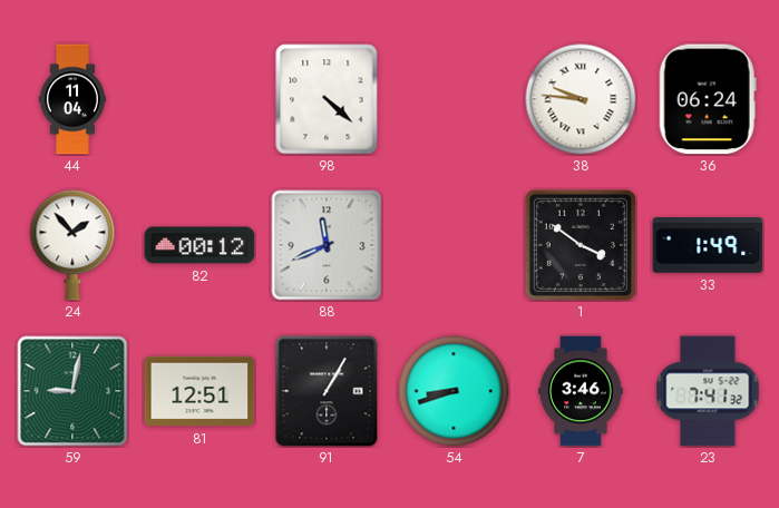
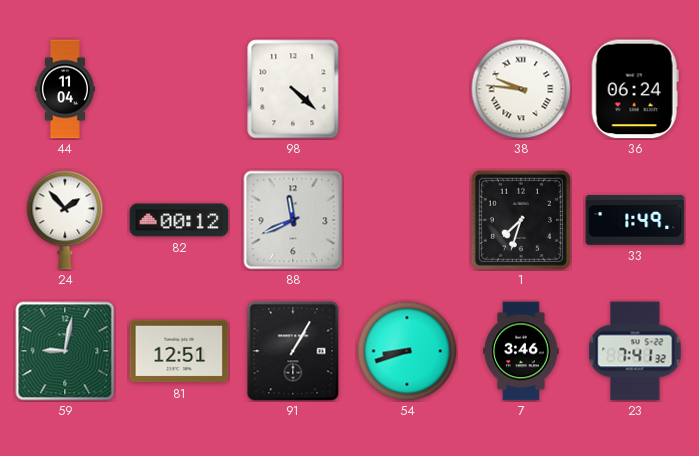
1: 3:51 -> 7:33 (521, 220)
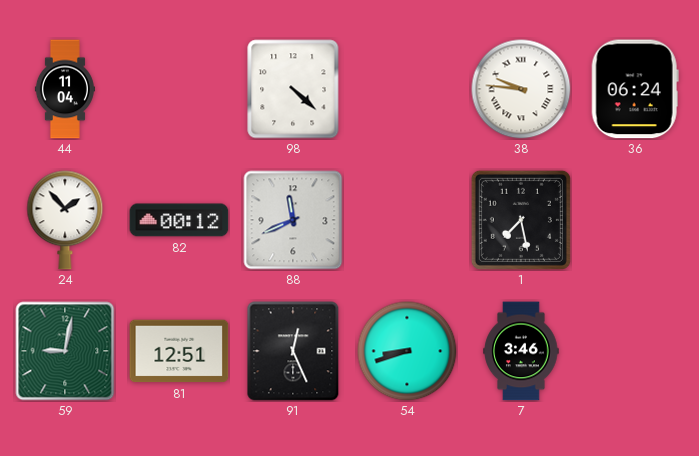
1: 7:33 -> 7:28 (521, 220)
33: 1:49 -> none (635, 221)
91: 1:05 -> 12:26 (293, 351)
23: 7:41 -> none (635, 351)
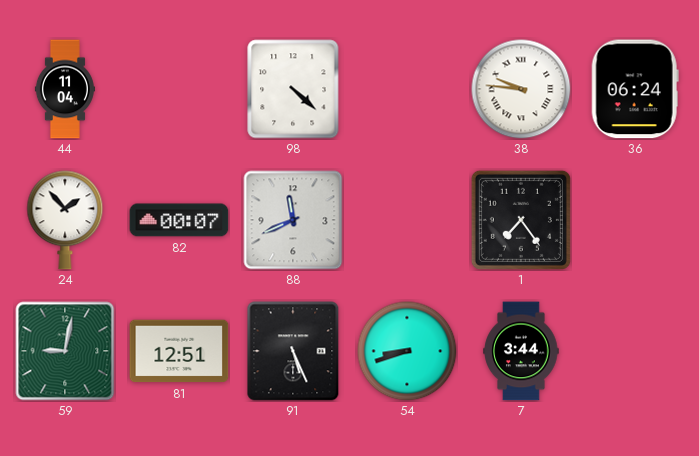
82: 00:12 -> 00:07 (179, 220)
1: 7:28 -> 7:24 (521, 220)
91: 12:26 -> 5:26 (293, 351)
7: 3:46 -> 3:44 (521, 351)
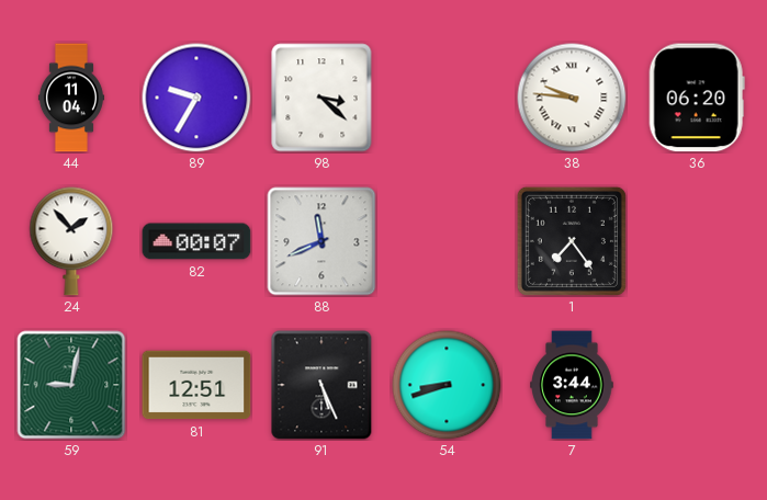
89: none -> 9:35 (196, 98)
98: 4:22 -> 3:22 (322, 98)
36: 06:24 -> 06:20 (697, 98)
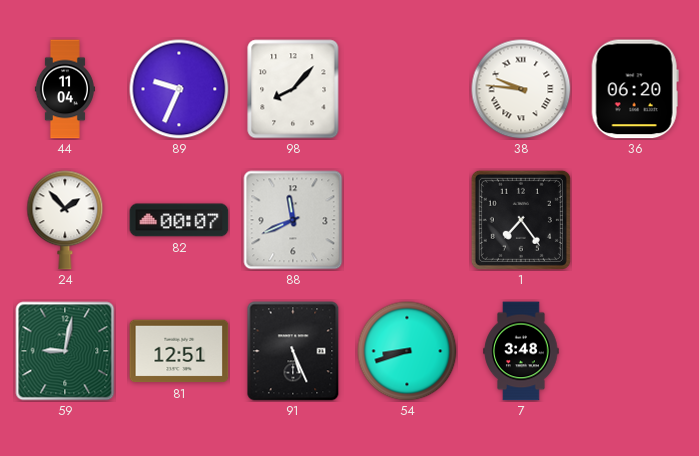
89: 9:35 -> 9:34 (179, 89)
98: 3:22 -> 8:07 (293, 89)
7: 3:44 -> 3:48 (521, 351)
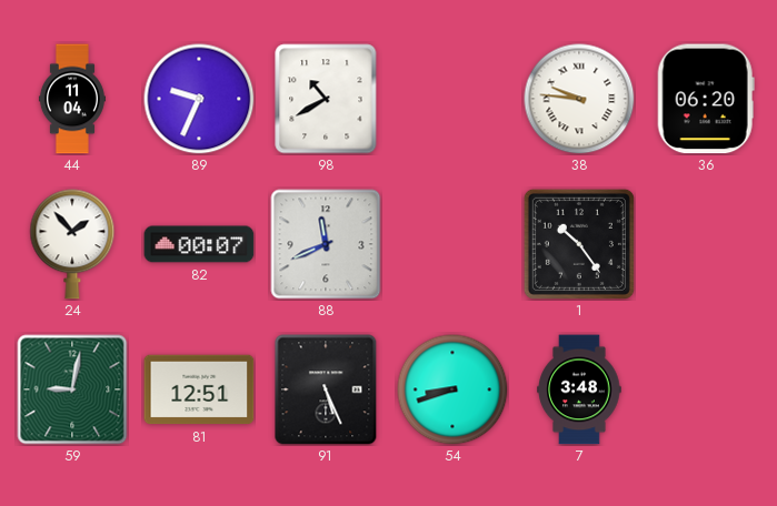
98: 8:07 -> 10:40 (326, 99)
1: 7:24 -> 10:24 (579, 244)
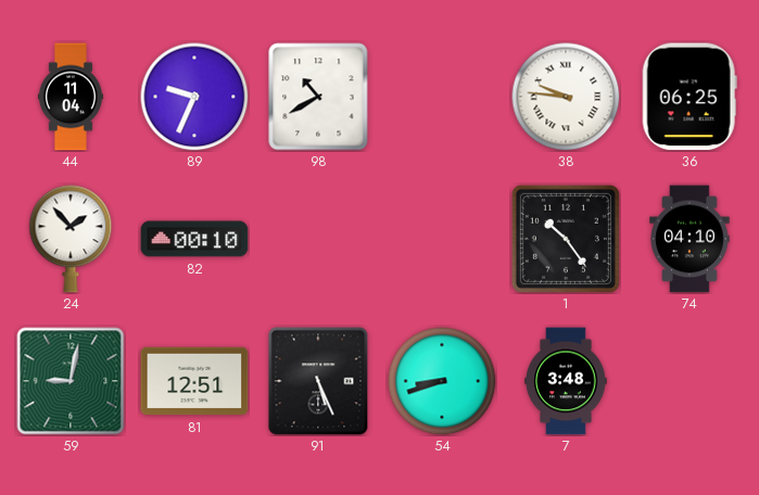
36: 06:20 -> 06:25 (690, 97)
82: 00:07 -> 00:10 (194, 239)
88: 11:41 -> none (326, 244)
74: none -> 04:10 (690, 239)
